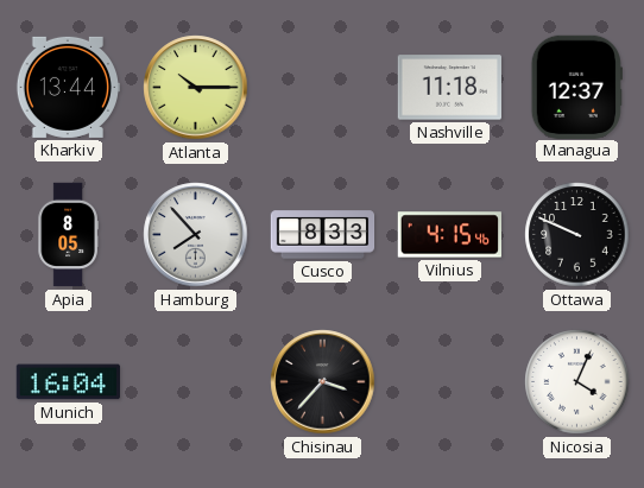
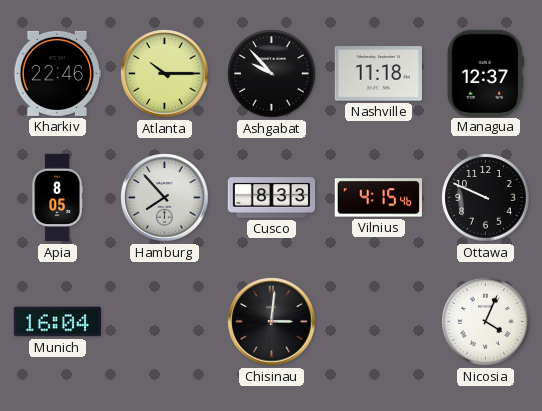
Kharkiv: 13:44 -> 22:46 (56, 73)
Ashgabat: none -> 9:53 (272, 74)
Chisinau: 3:37 -> 3:01 (272, 322)
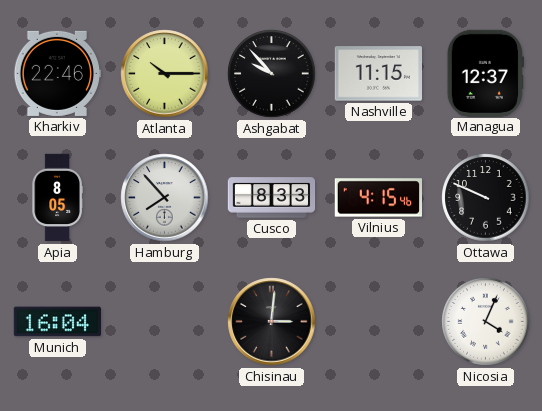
Nashville: 11:18 -> 11:15 (378, 74)
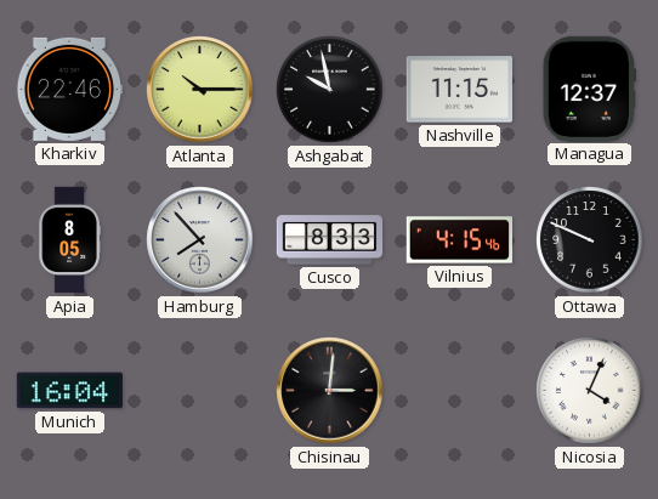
Ashgabat: 9:53 -> 9:58 (330, 90)
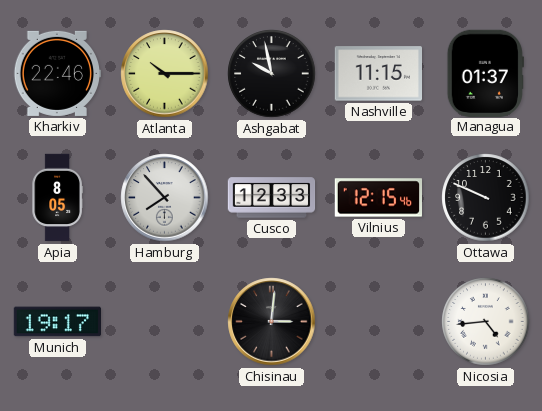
Managua: 12:37 -> 01:37 (485, 73)
Cusco: 8:33 -> 12:33 (272, 198)
Vilnius: 4:15 -> 12:15 (379, 198)
Munich: 16:04 -> 19:17 (57, 322)
Nicosia: 4:04 -> 4:44 (486, 322)
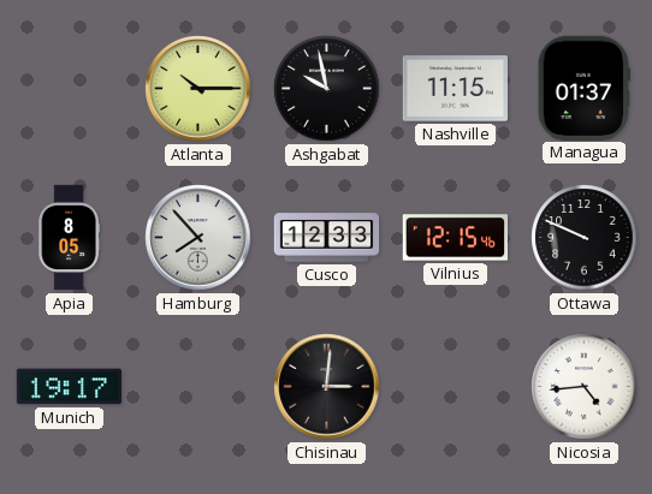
Kharkiv: 22:46 -> none (56, 73)
